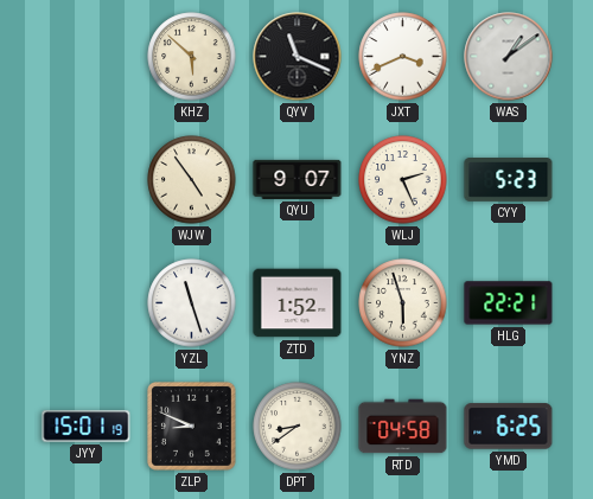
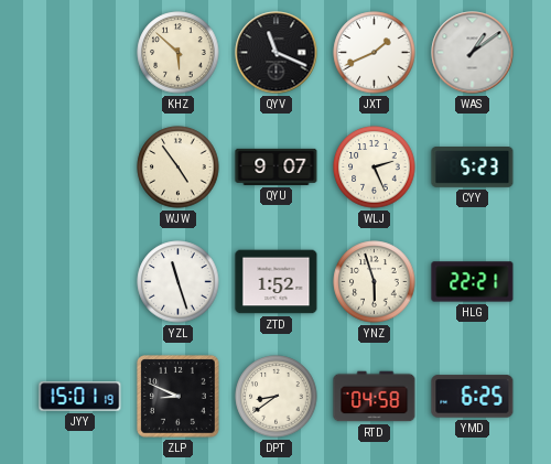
JXT: 3:41 -> 1:41 (375, 53)
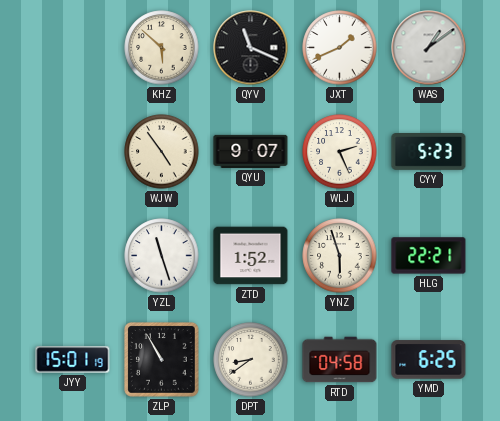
ZLP: 8:49 -> 10:55 (162, 360)
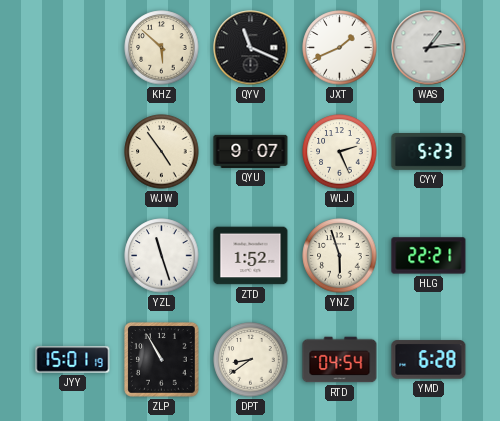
WAS: 1:09 -> 1:14 (429, 48)
RTD: 04:58 -> 04:54 (340, 360)
YMD: 6:25 -> 6:28 (429, 360)
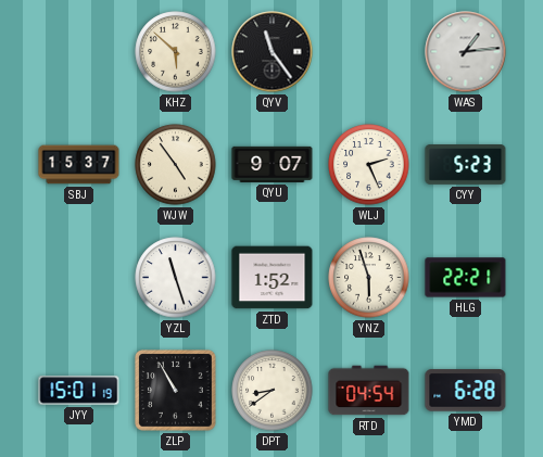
QYV: 11:19 -> 11:24 (273, 52)
JXT: 1:41 -> none (340, 48)
SBJ: none -> 15:37 (79, 165)
